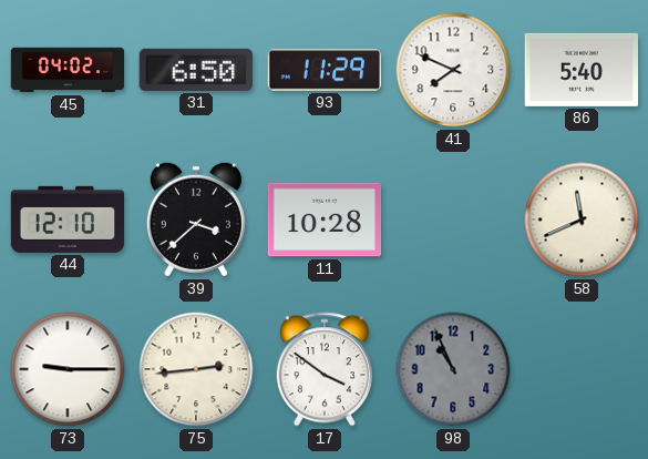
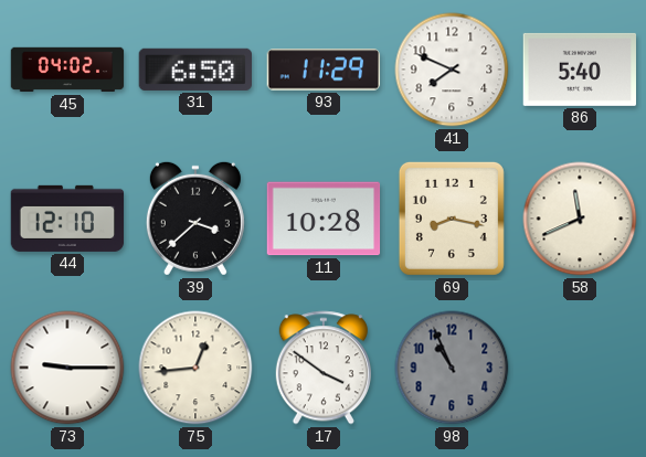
69: none -> 8:17 (452, 219)
75: 2:44 -> 12:44 (195, 368)
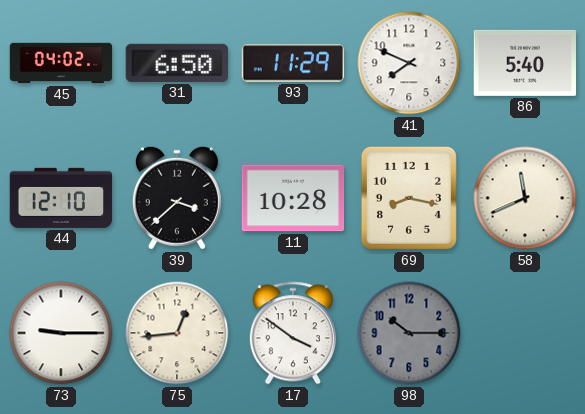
98: 10:56 -> 10:15 (409, 333)
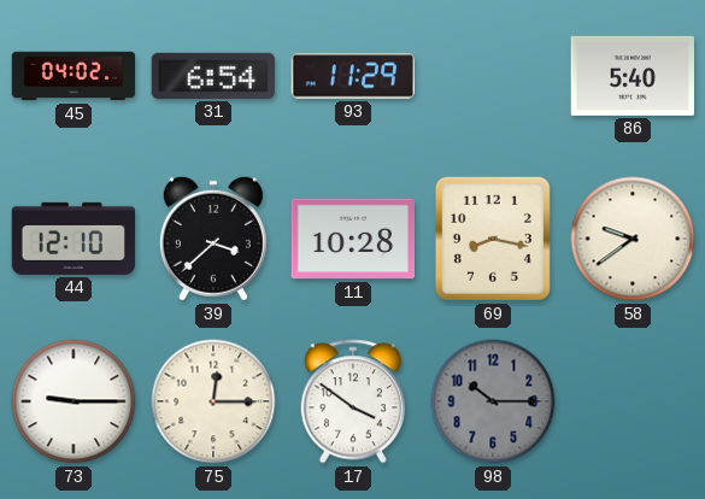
31: 6:50 -> 6:54 (212, 76)
41: 7:49 -> none (409, 63)
58: 11:41 -> 9:39 (633, 239)
75: 12:44 -> 12:15 (213, 401)
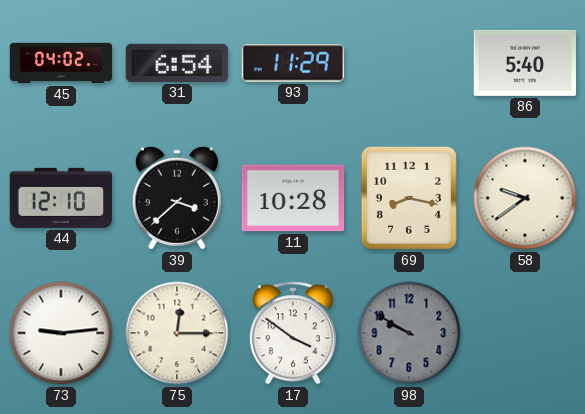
73: 9:15 -> 9:14 (61, 333)
98: 10:15 -> 9:50 (409, 333)
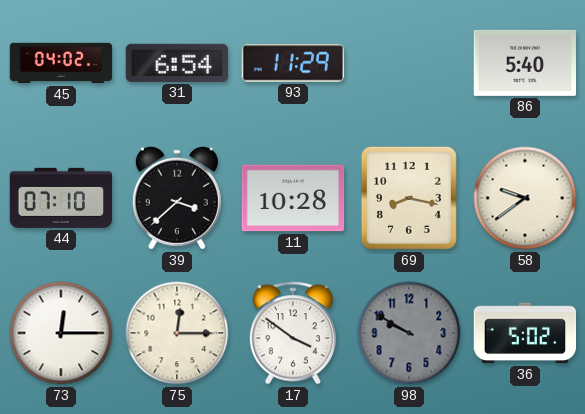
44: 12:10 -> 07:10 (61, 198)
73: 9:14 -> 12:15 (61, 333)
36: none -> 5:02 (525, 333)
